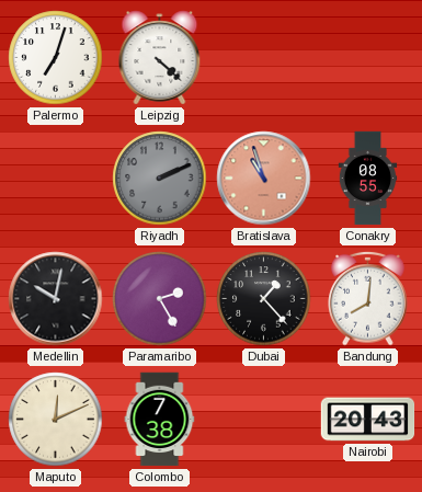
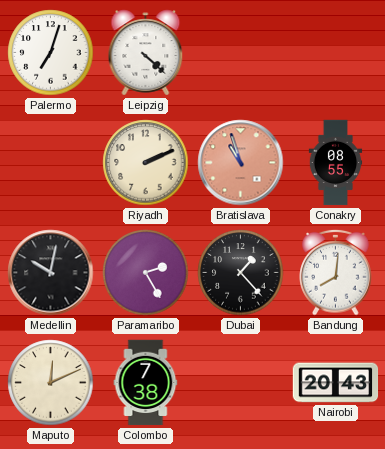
Riyadh dial: grey -> cream (146, 163)
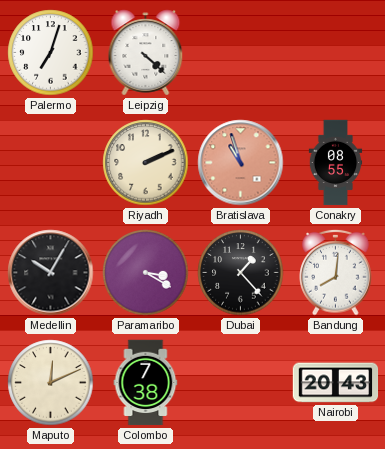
Medellin: 10:02 -> 10:05 (51, 273)
Paramaribo: 2:25 -> 3:20 (146, 273)
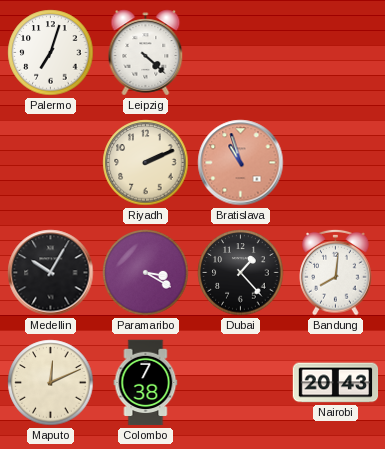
Conakry: 08:55 -> none (336, 163)
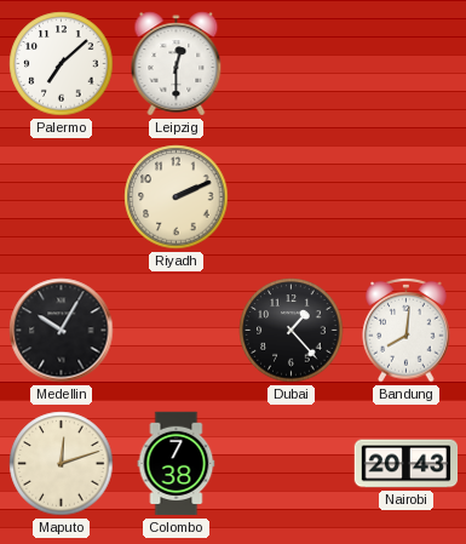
Palermo: 7:03 -> 7:08 (62, 64)
Leipzig: 4:22 -> 12:30 (177, 64)
Bratislava: 10:57 -> none (241, 163)
Paramaribo: 3:20 -> none (146, 273)
Maputo: 12:11 -> 12:12 (62, 464)
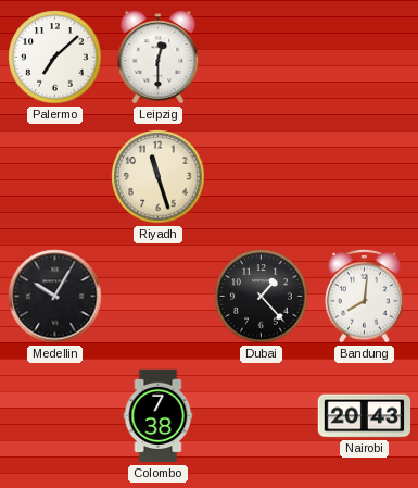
Riyadh: 2:11 -> 11:27 (159, 177)
Maputo: 12:12 -> none (62, 464)
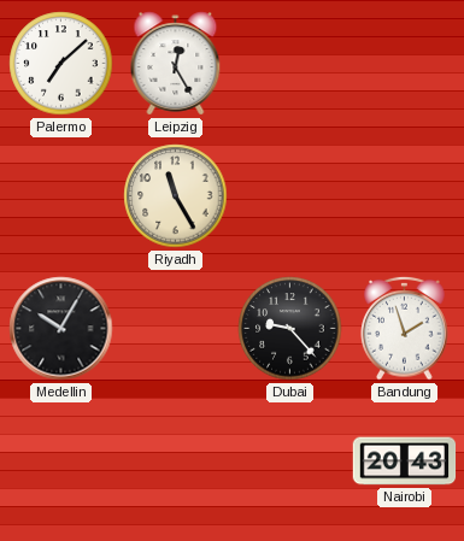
Leipzig: 12:30 -> 12:25 (176, 64)
Riyadh: 11:27 -> 11:25 (176, 196)
Dubai: 1:23 -> 9:23 (290, 329)
Bandung: 8:01 -> 1:57 (405, 328)
Colombo: 7:38 -> none (159, 416)
